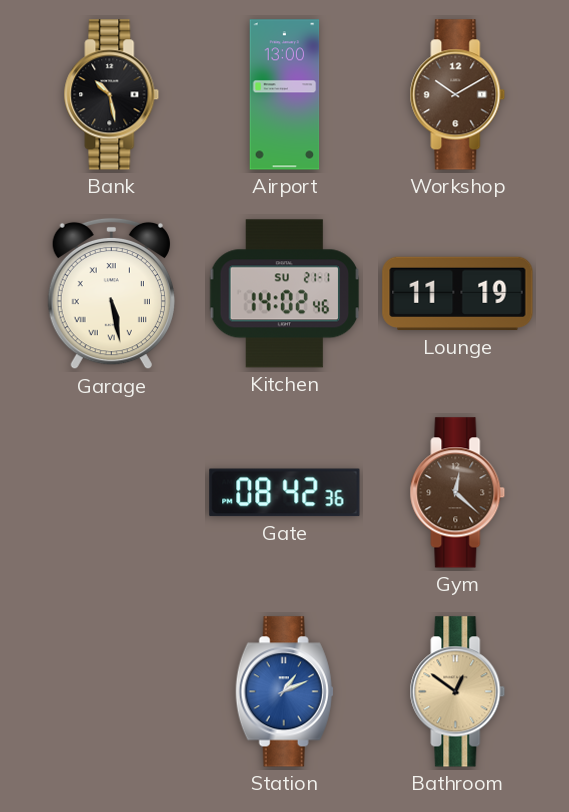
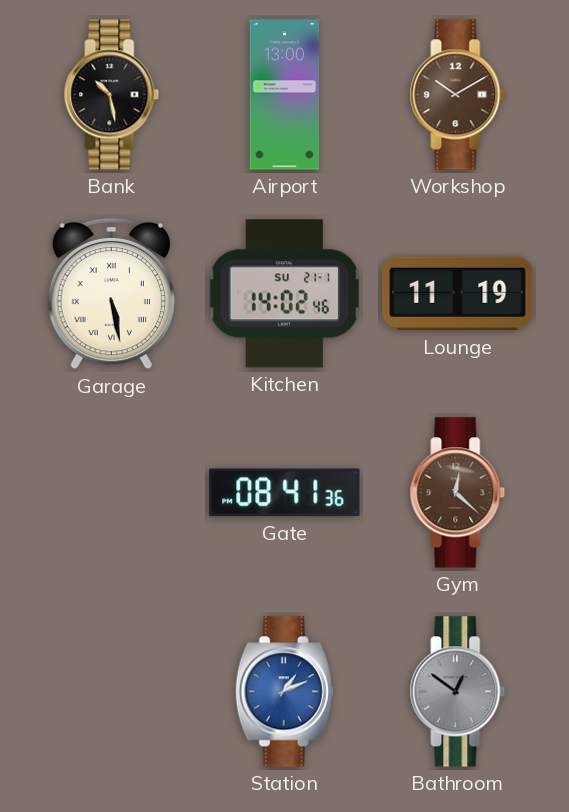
Gate: 08:42 -> 08:41 (285, 493)
Bathroom dial: champagne -> grey (458, 692)
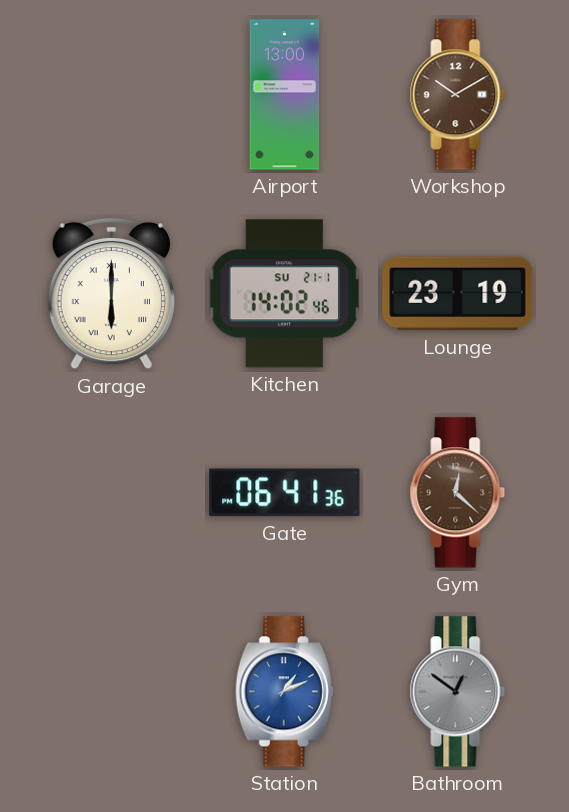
Bank: 10:28 -> none (112, 95)
Garage: 5:28 -> 6:00 (111, 294)
Lounge: 11:19 -> 23:19 (458, 294)
Gate: 08:41 -> 06:41 (285, 493)
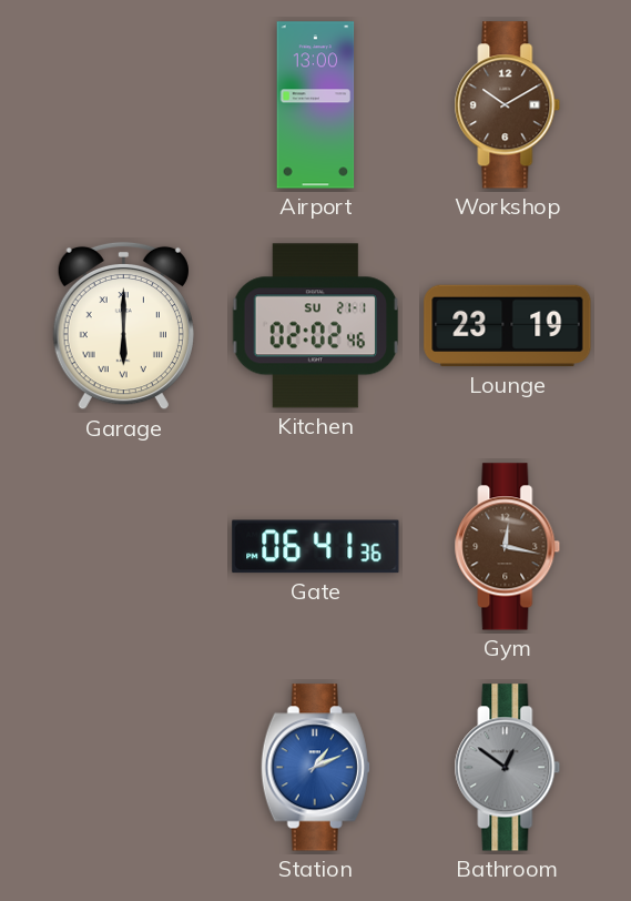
Kitchen: 14:02 -> 02:02 (316, 326)
Gym: 12:22 -> 12:17 (508, 547)
